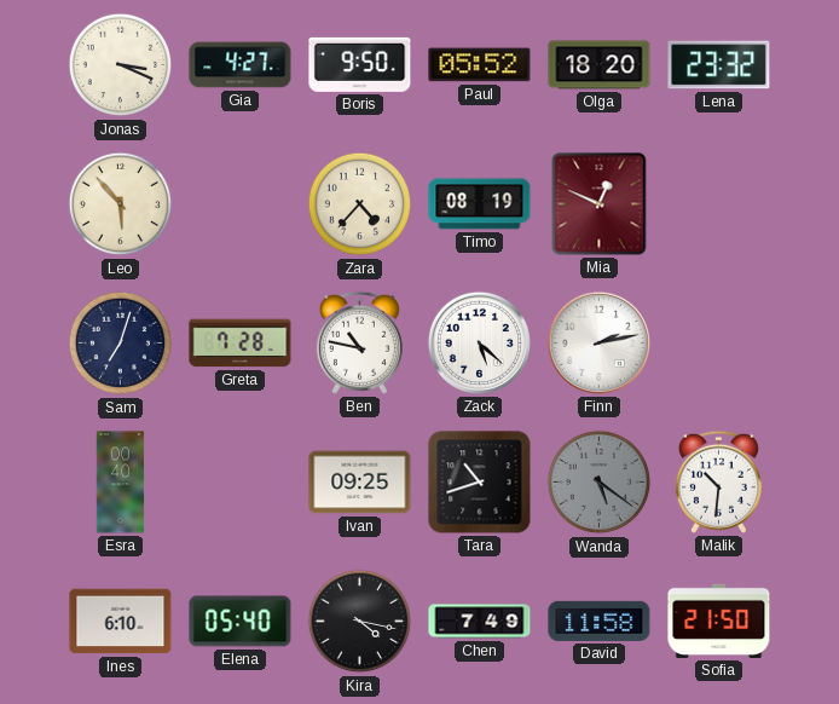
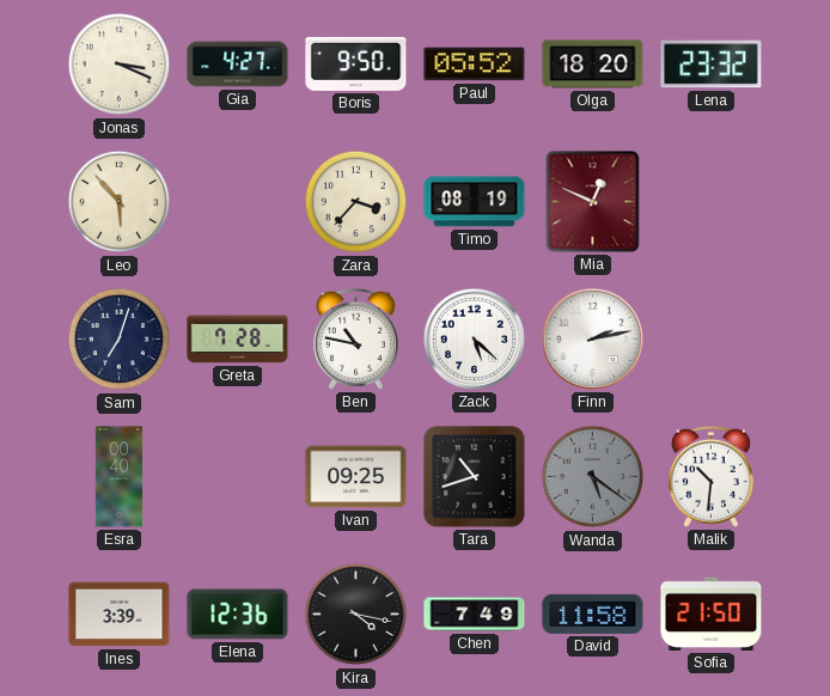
Zara: 4:37 -> 3:37 (356, 202)
Ines: 6:10 -> 3:39 (120, 615)
Elena: 05:40 -> 12:36 (238, 615)
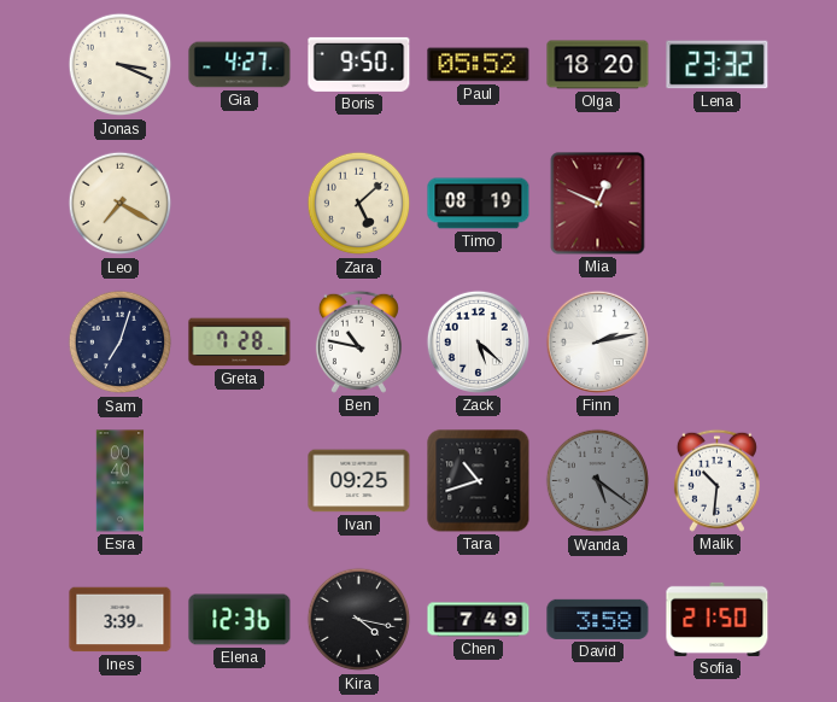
Leo: 5:53 -> 7:20 (121, 204)
Zara: 3:37 -> 5:08 (359, 204)
David: 11:58 -> 3:58 (598, 619)
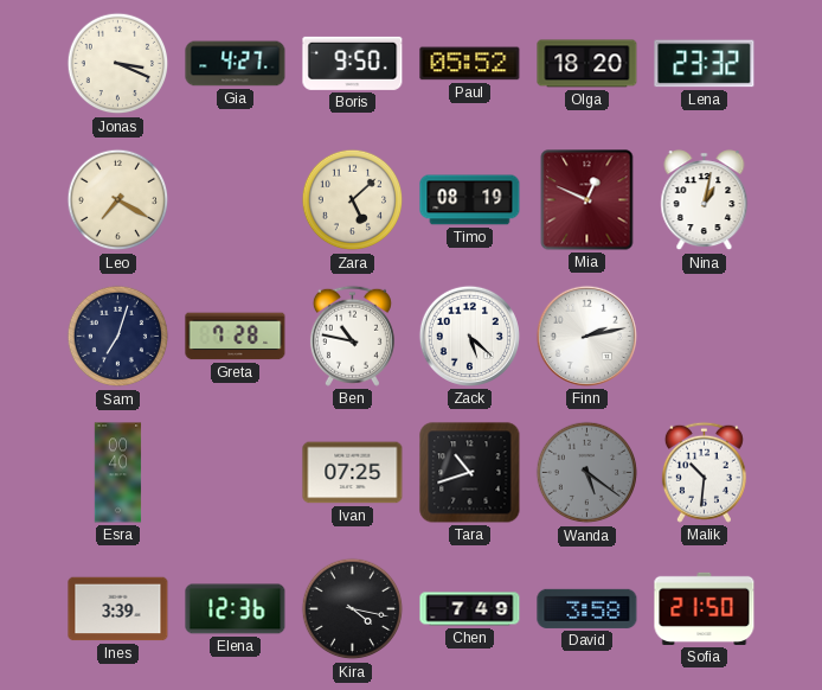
Nina: none -> 1:02 (705, 200)
Ivan: 09:25 -> 07:25 (353, 473)
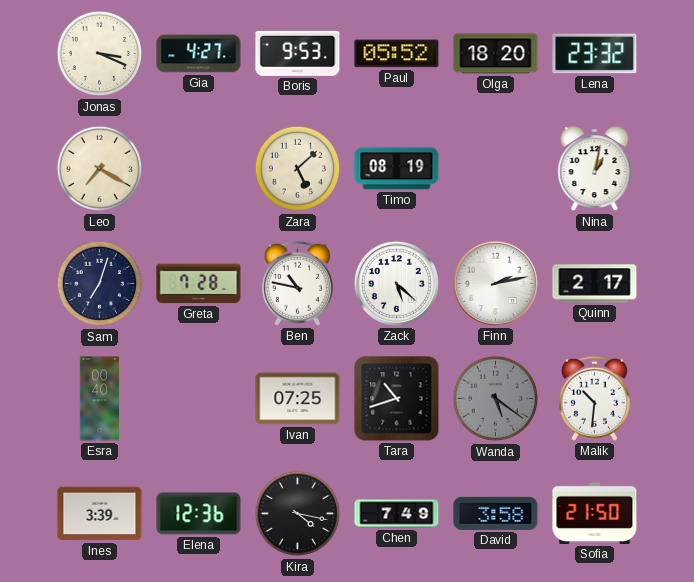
Boris: 9:50 -> 9:53 (298, 53)
Mia: 12:49 -> none (587, 200)
Quinn: none -> 2:17 (595, 284)
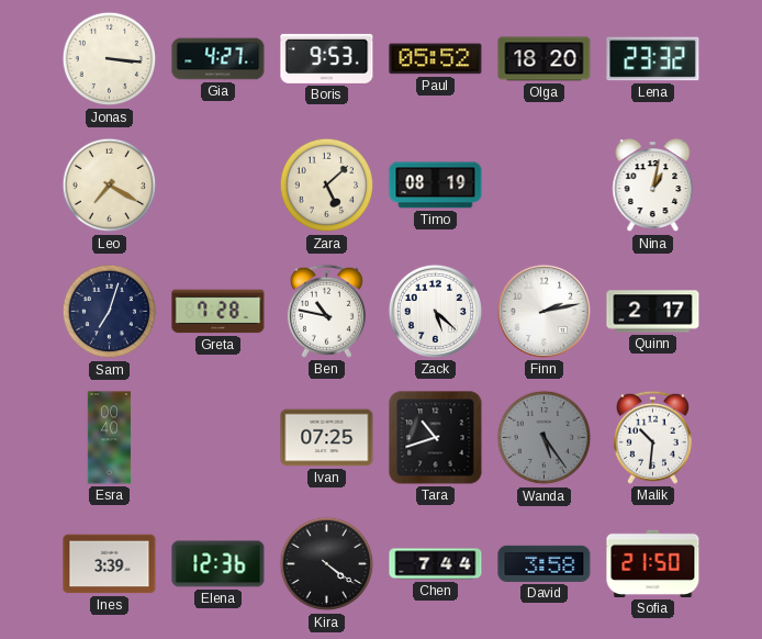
Jonas: 3:19 -> 3:16 (110, 59)
Wanda: 5:21 -> 5:24 (545, 438)
Kira: 4:17 -> 4:21 (327, 564)
Chen: 7:49 -> 7:44 (436, 564)
